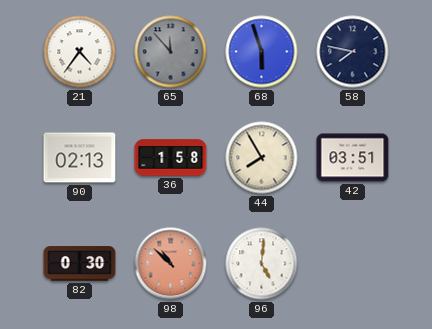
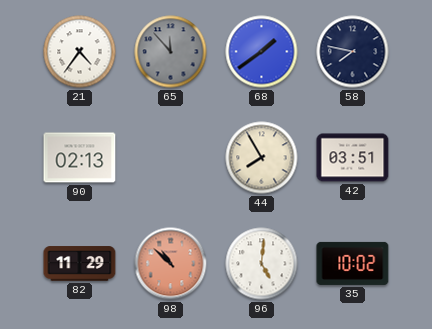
68: 5:57 -> 1:39 (262, 52)
36: 1:58 -> none (171, 158)
82: 0:30 -> 11:29 (80, 264)
35: none -> 10:02 (353, 263)
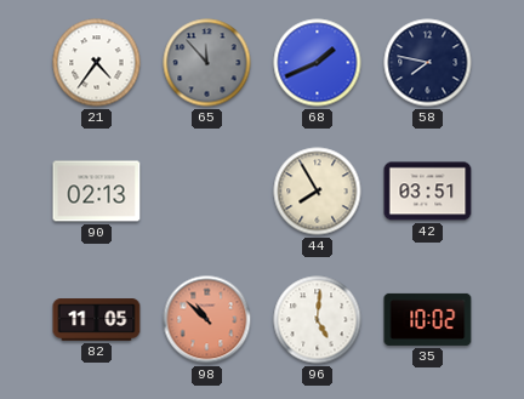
68: 1:39 -> 1:41 (318, 63)
82: 11:29 -> 11:05 (97, 320)
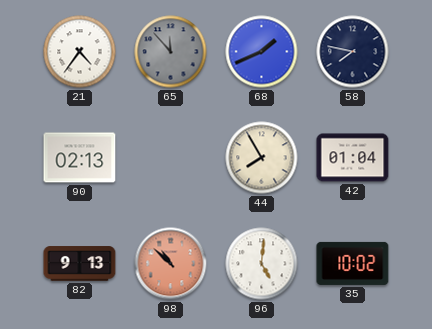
42: 03:51 -> 01:04 (353, 158)
82: 11:05 -> 9:13 (80, 264)
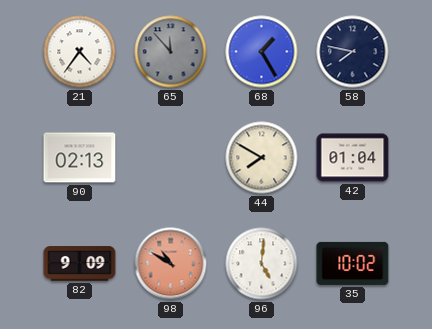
68: 1:41 -> 1:25 (262, 52)
44: 7:55 -> 7:50 (262, 158)
82: 9:13 -> 9:09 (80, 264)
98: 10:52 -> 10:50 (171, 264)
